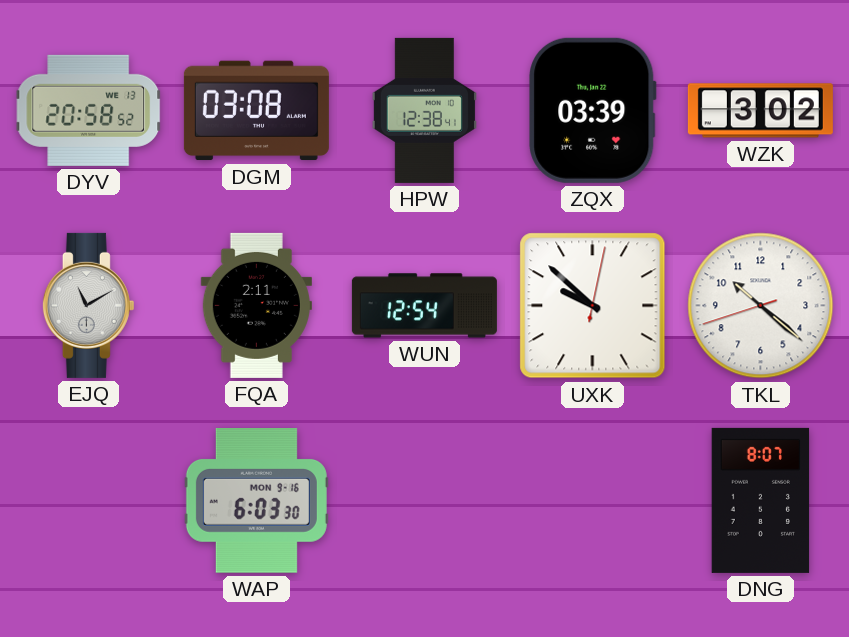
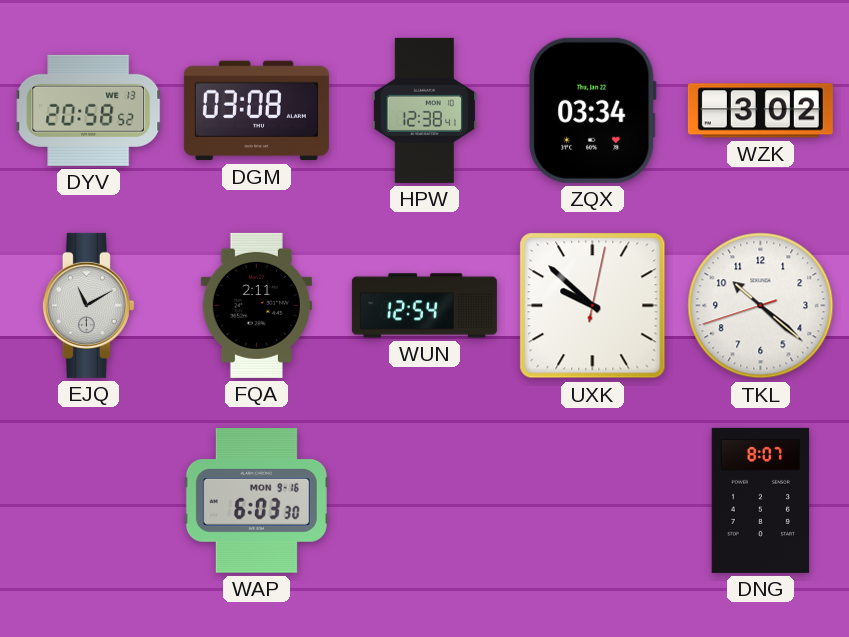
ZQX: 03:39 -> 03:34 (593, 110)
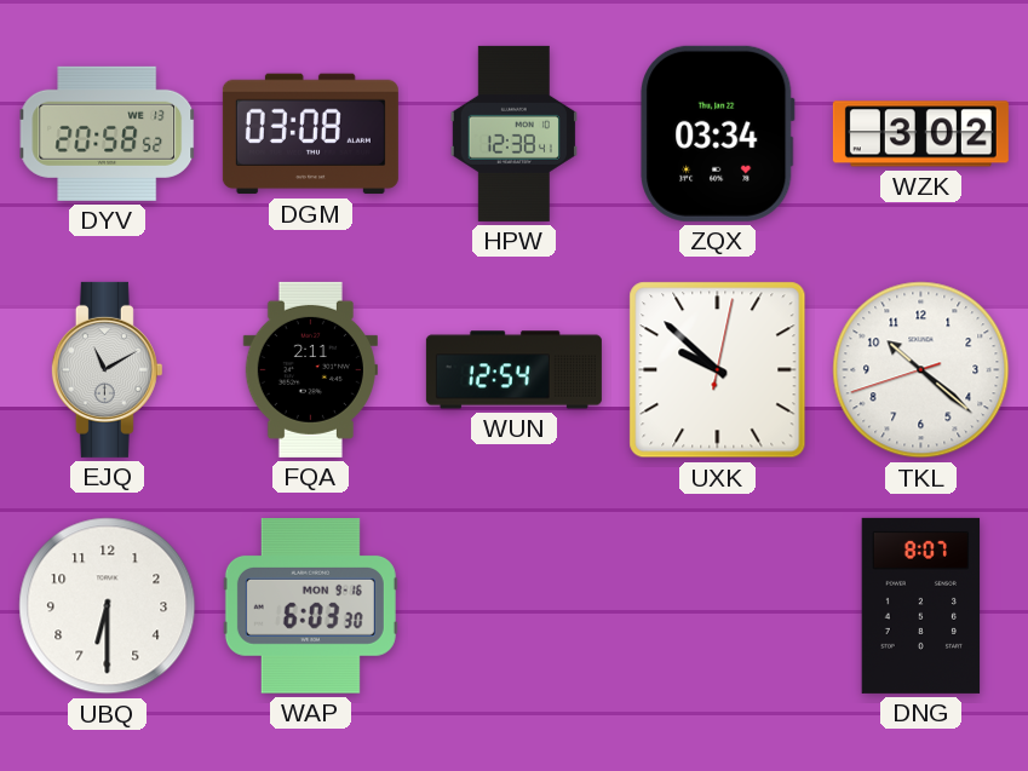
UBQ: none -> 6:30 (108, 606)
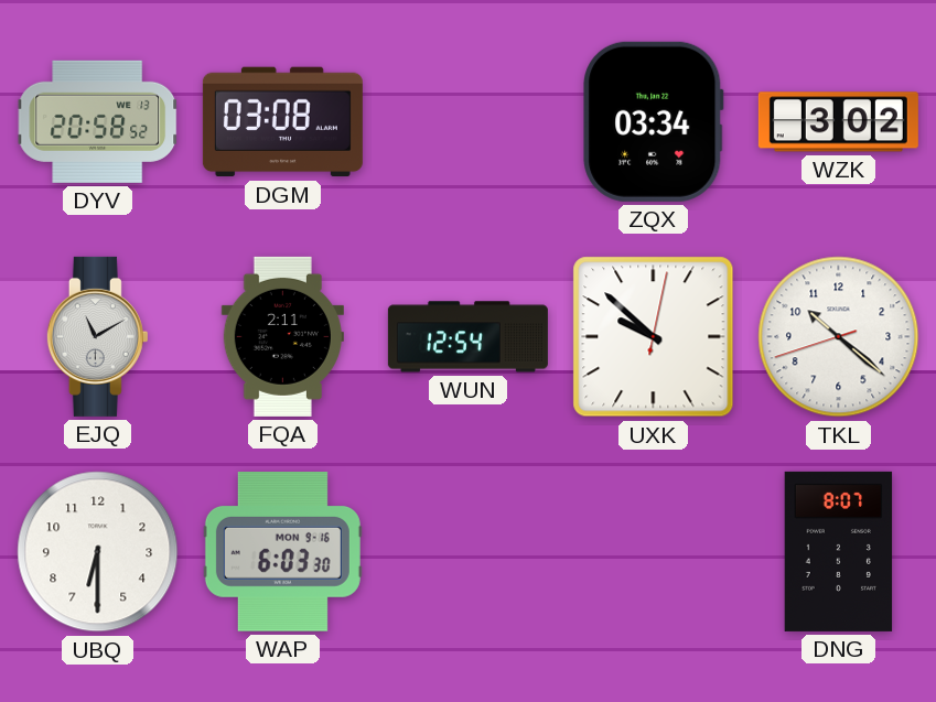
HPW: 12:38 -> none (513, 133)
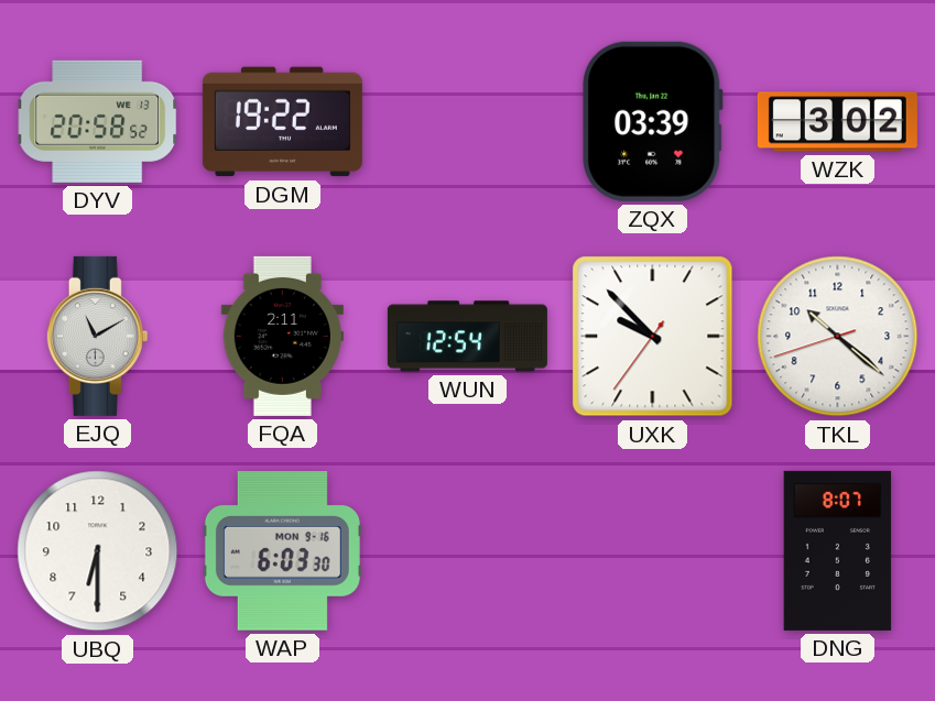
DGM: 03:08 -> 19:22 (282, 122)
ZQX: 03:34 -> 03:39 (653, 121)
UXK: 9:52:02 -> 9:52:36 (653, 337)
